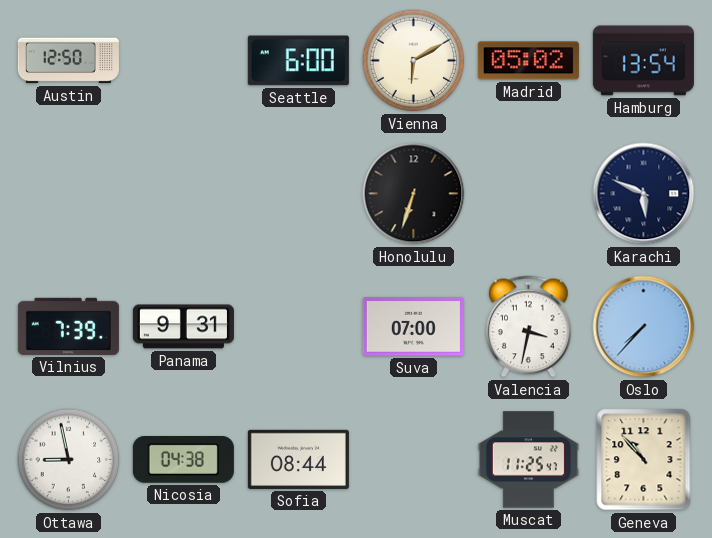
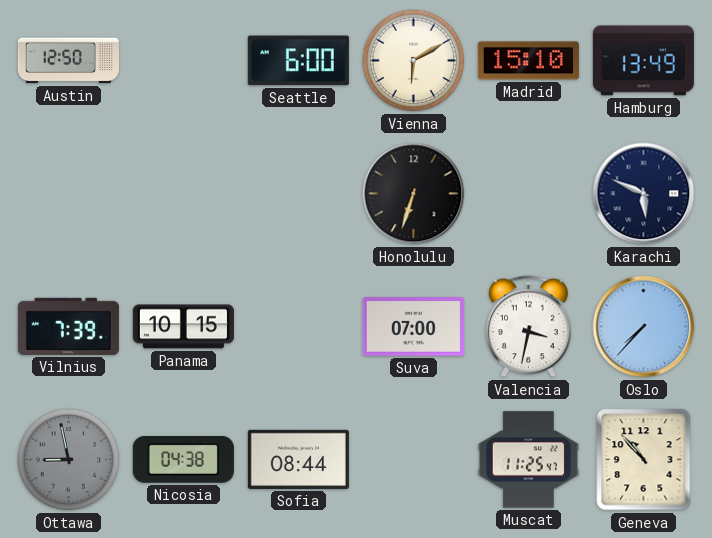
Madrid: 05:02 -> 15:10 (528, 61)
Hamburg: 13:54 -> 13:49 (643, 61)
Panama: 9:31 -> 10:15 (183, 327)
Ottawa dial: white -> grey (69, 460)
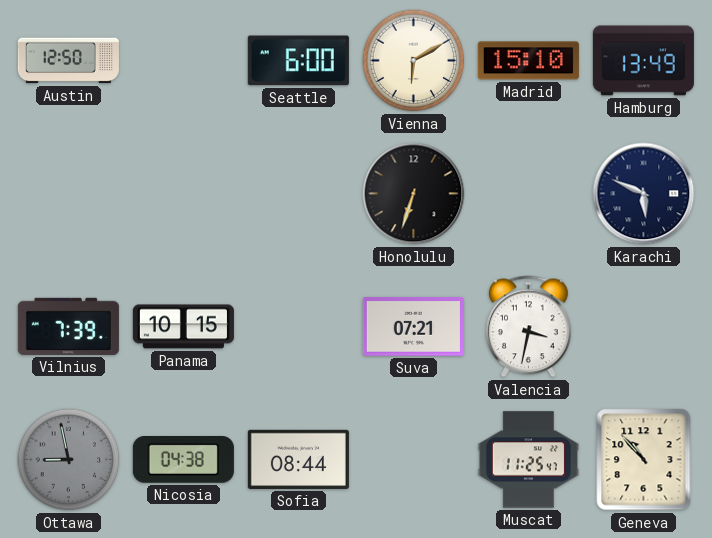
Suva: 07:00 -> 07:21 (413, 327)
Oslo: 7:37 -> none (644, 327)
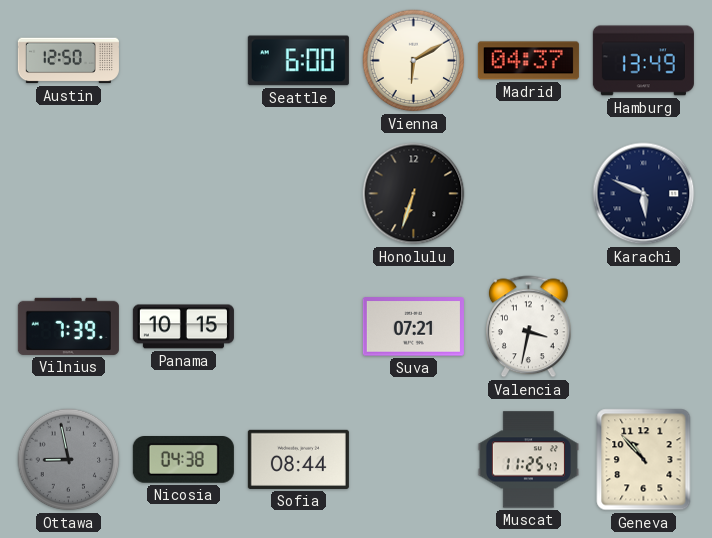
Madrid: 15:10 -> 04:37 (528, 61)
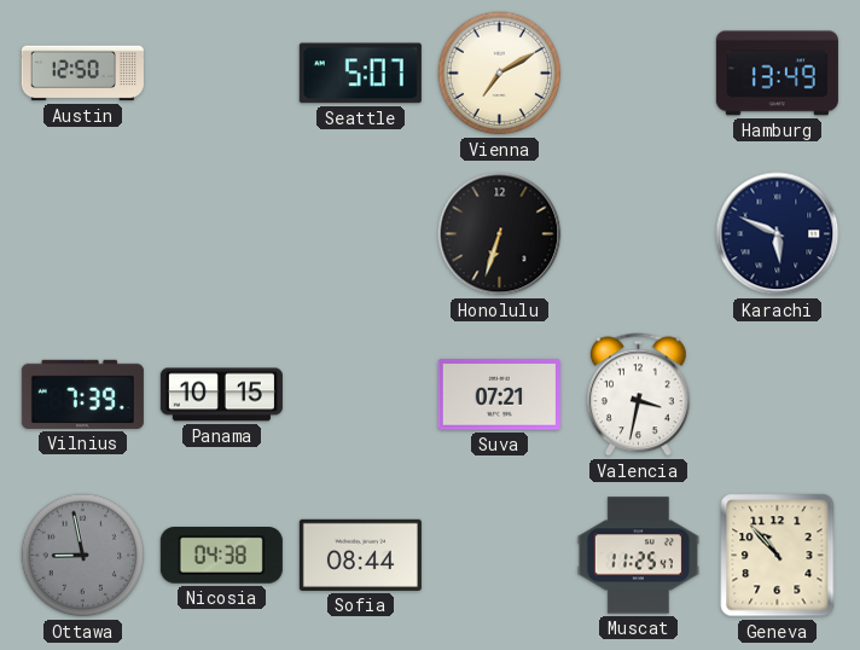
Seattle: 6:00 -> 5:07 (360, 74)
Vienna: 6:10 -> 7:10 (500, 74)
Madrid: 04:37 -> none (528, 61)
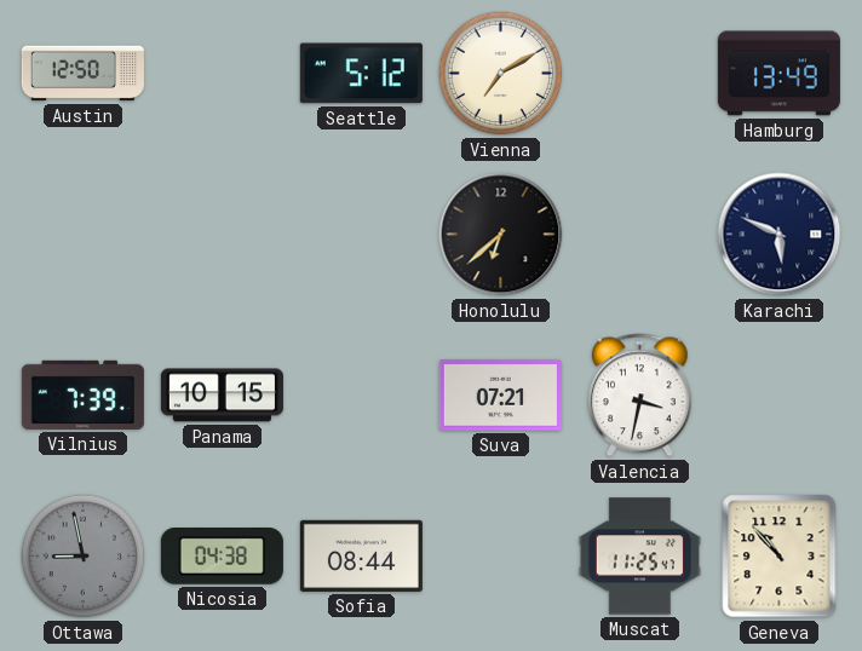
Seattle: 5:07 -> 5:12 (361, 74)
Honolulu: 6:33 -> 6:38 (501, 235)
